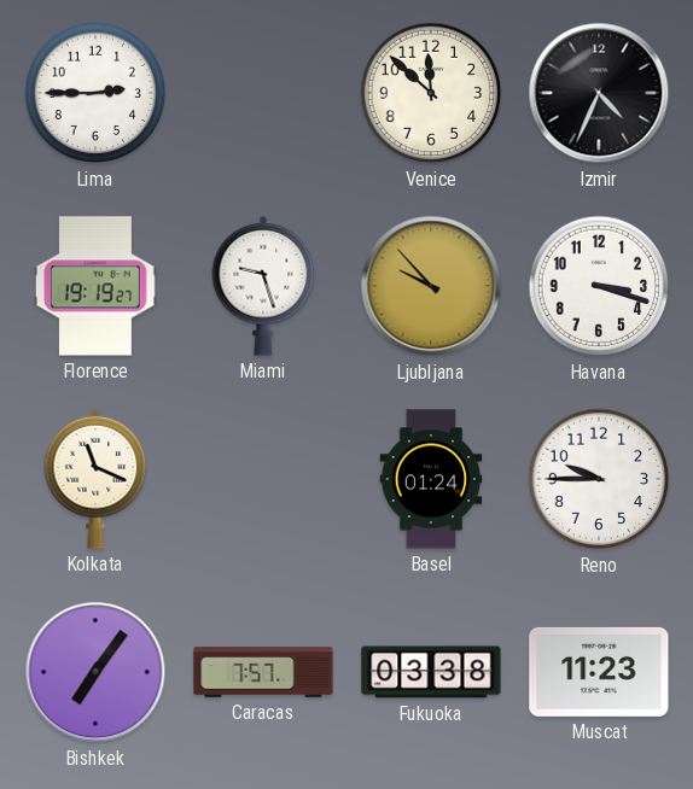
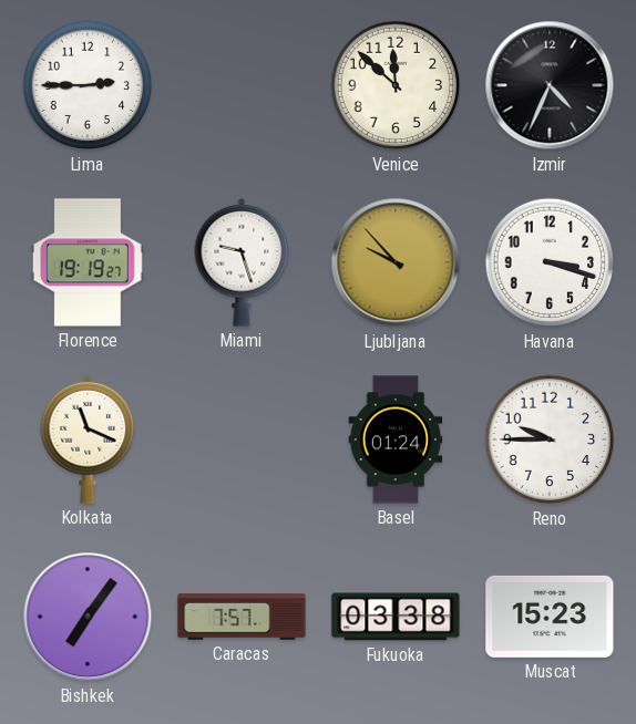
Muscat: 11:23 -> 15:23 (550, 617)
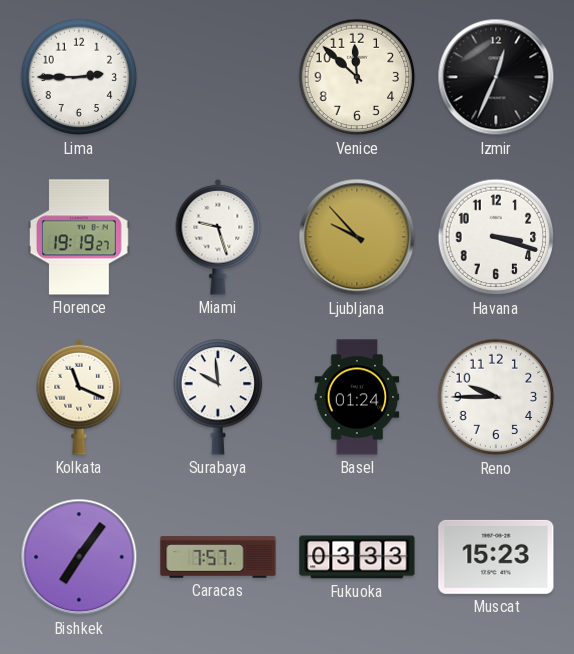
Izmir: 4:34 -> 12:34 (496, 77)
Surabaya: none -> 9:59 (218, 397)
Fukuoka: 03:38 -> 03:33 (357, 557)
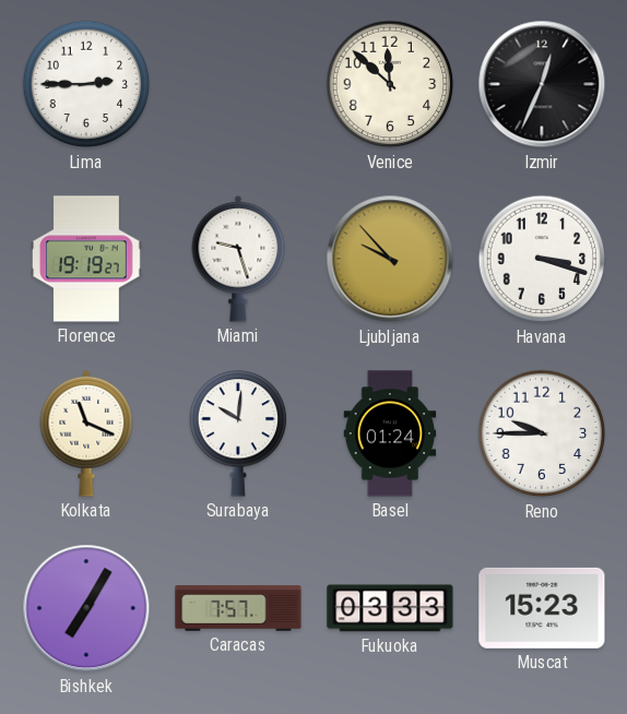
Surabaya: 9:59 -> 10:01 (238, 433)
Bishkek: 7:06 -> 7:05 (86, 608)
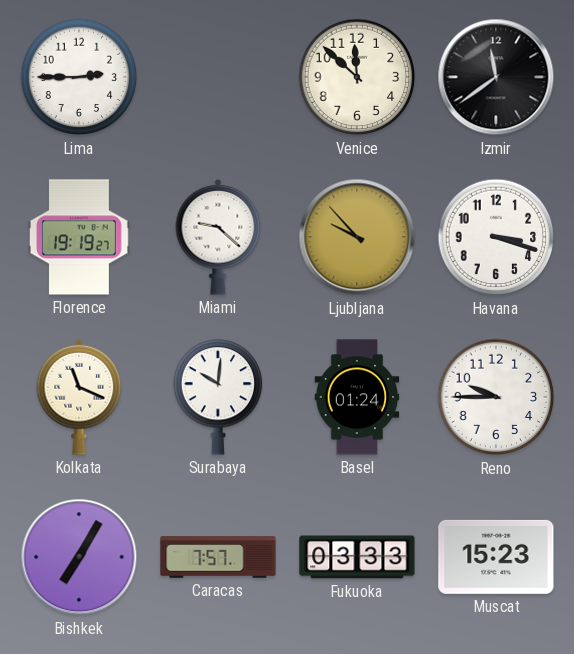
Izmir: 12:34 -> 11:39 (496, 77)
Miami: 9:27 -> 9:22 (218, 237)
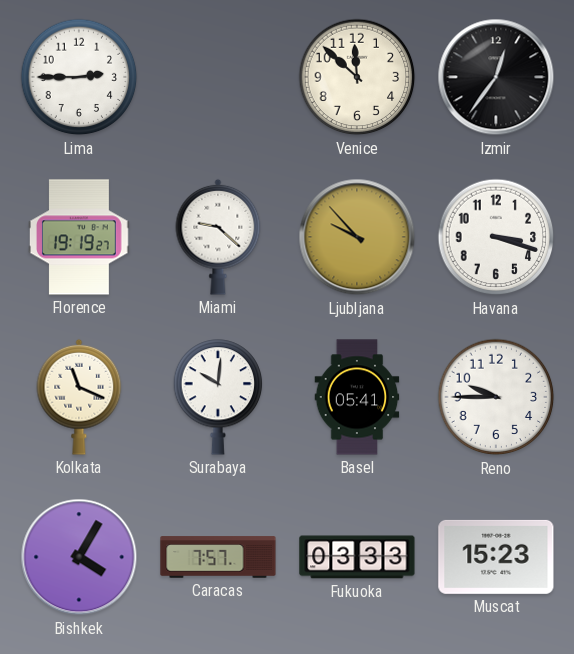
Izmir: 11:39 -> 12:36 (496, 77)
Basel: 01:24 -> 05:41 (357, 397)
Bishkek: 7:05 -> 4:05 (79, 557)
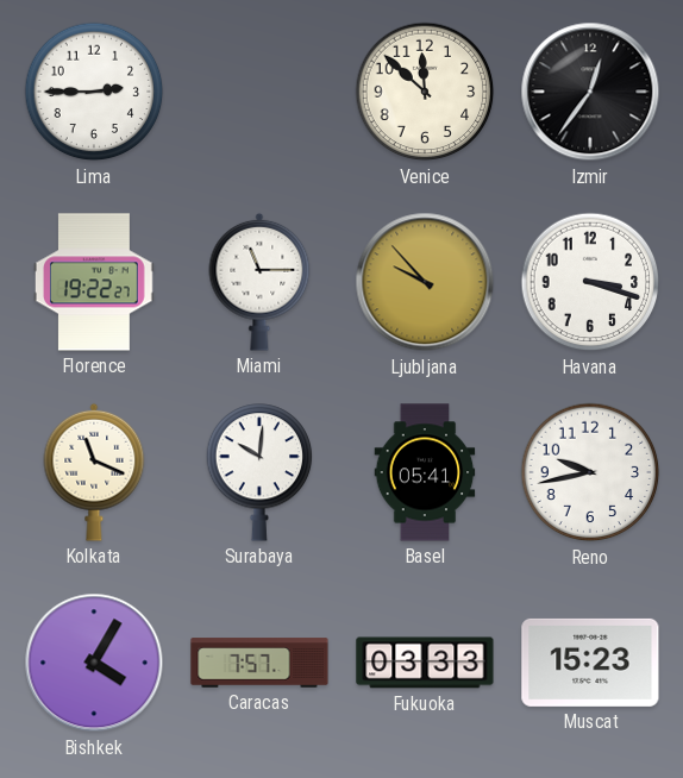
Florence: 19:19 -> 19:22 (95, 282)
Miami: 9:22 -> 11:15 (259, 282)
Reno: 9:45 -> 9:43 (590, 472)
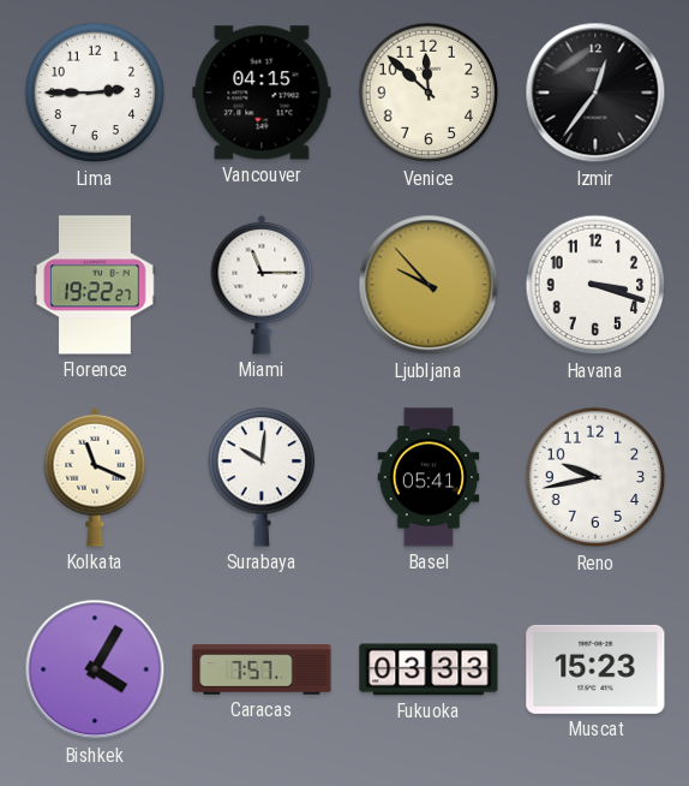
Vancouver: none -> 04:15 (262, 93)
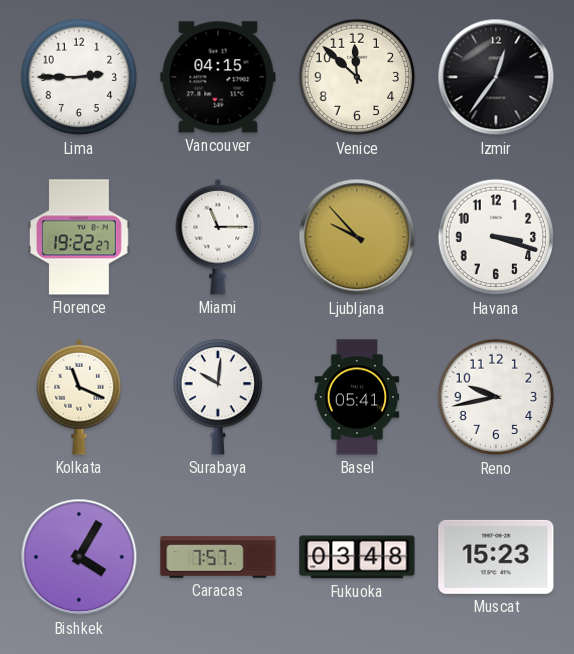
Fukuoka: 03:33 -> 03:48 (357, 557)
